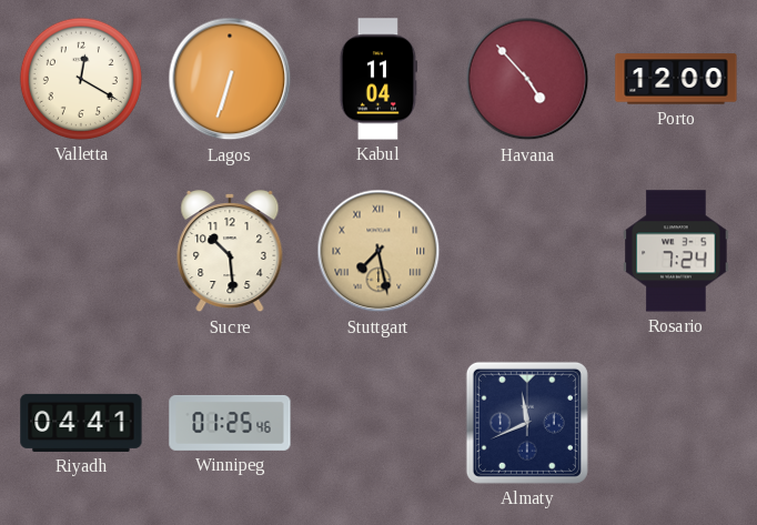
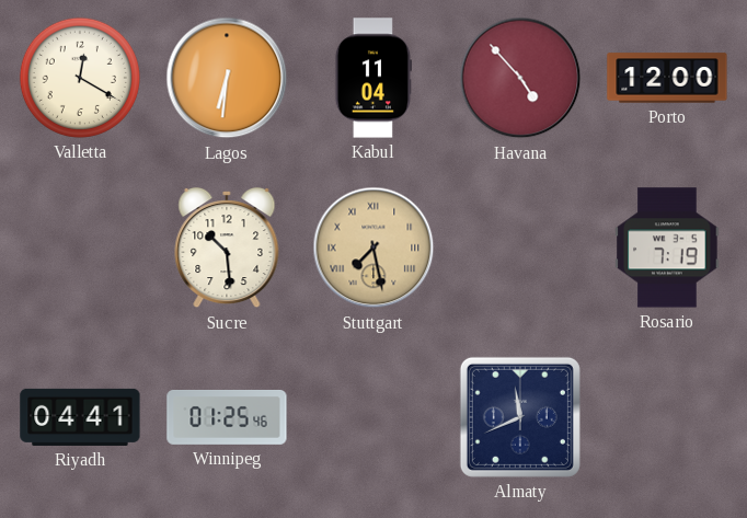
Lagos: 6:33 -> 6:31 (227, 78)
Rosario: 7:24 -> 7:19 (667, 248)
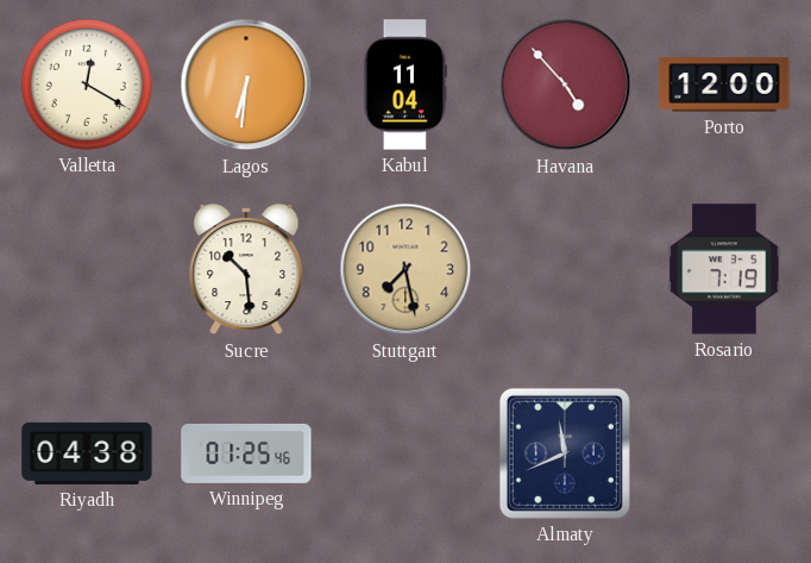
Stuttgart numerals: Roman -> Arabic (405, 269)
Riyadh: 04:41 -> 04:38 (87, 453)
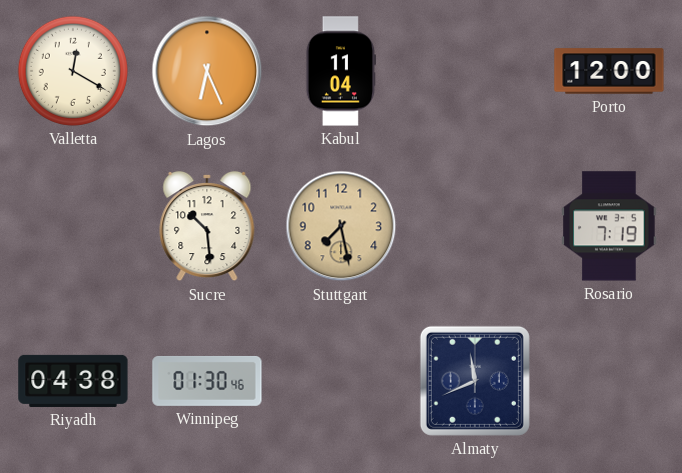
Lagos: 6:31 -> 6:26 (207, 71)
Havana: 4:53 -> none (565, 85)
Winnipeg: 01:25 -> 01:30 (207, 381)
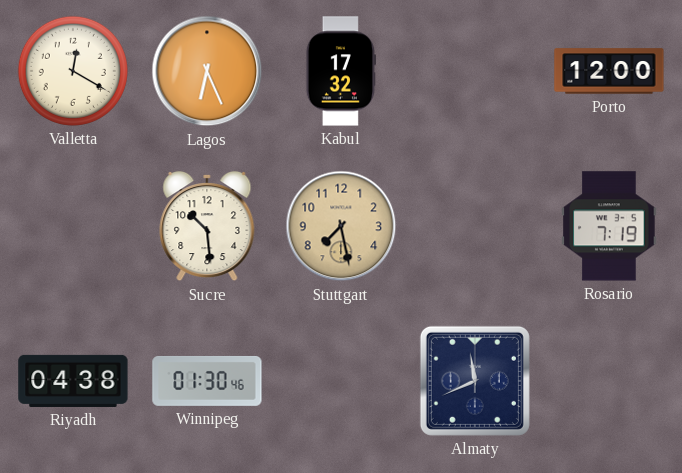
Kabul: 11:04 -> 17:32 (340, 71)
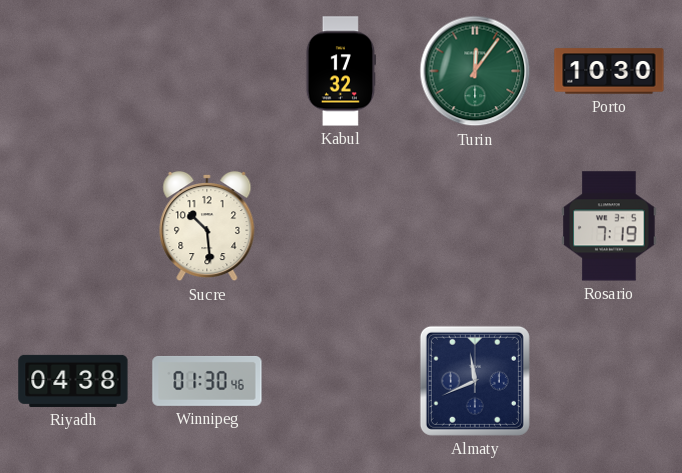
Valletta: 12:20 -> none (73, 71)
Lagos: 6:26 -> none (207, 71)
Turin: none -> 12:06 (475, 71)
Porto: 12:00 -> 10:30 (609, 71)
Stuttgart: 7:28 -> none (341, 226)
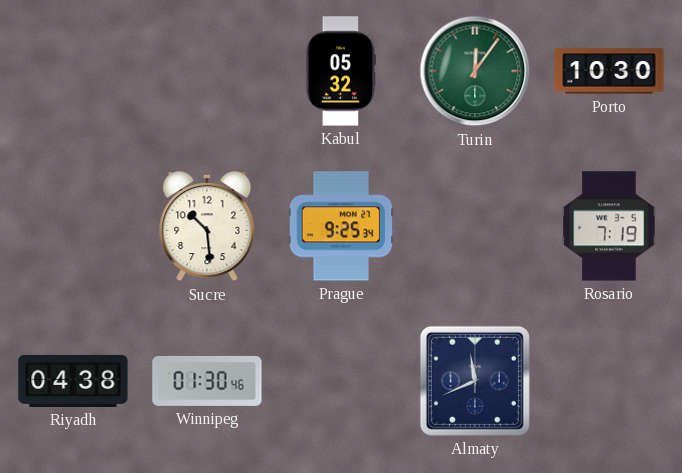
Kabul: 17:32 -> 05:32 (340, 71)
Prague: none -> 9:25 (341, 226)
